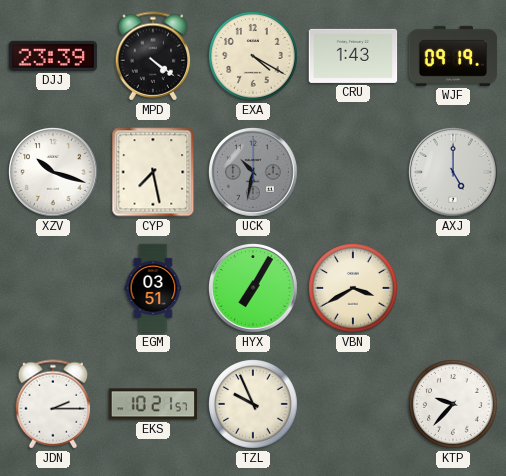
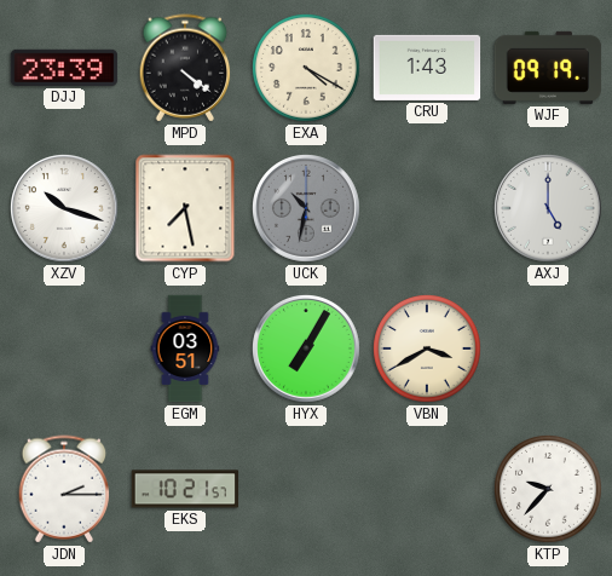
TZL: 9:56 -> none (254, 405)
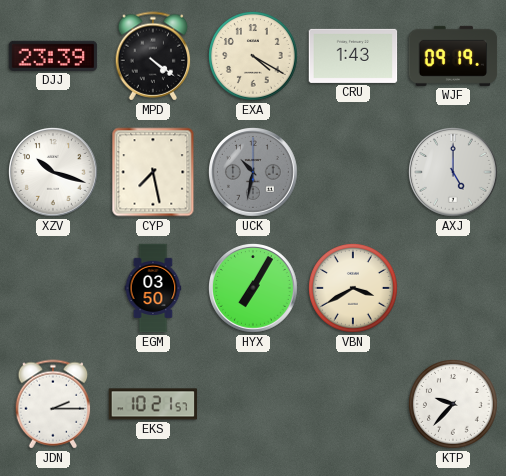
EGM: 03:51 -> 03:50 (153, 288)
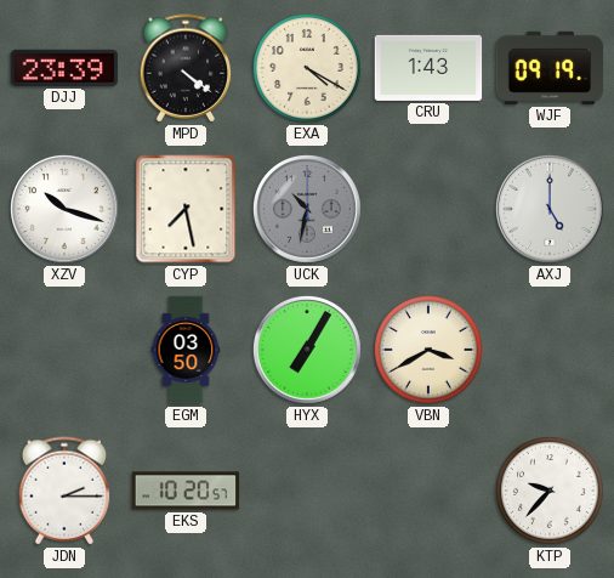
EKS: 10:21 -> 10:20 (186, 491)
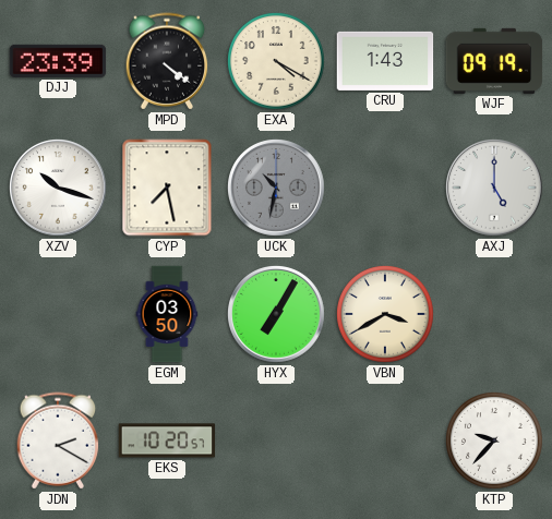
JDN: 2:15 -> 2:20 (58, 440)
